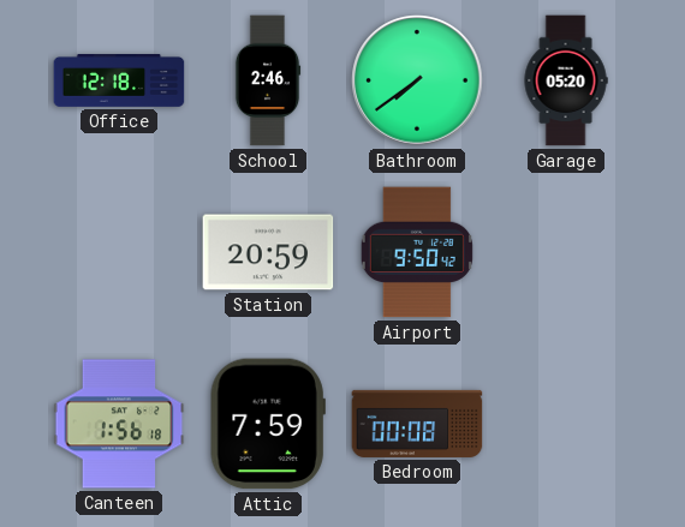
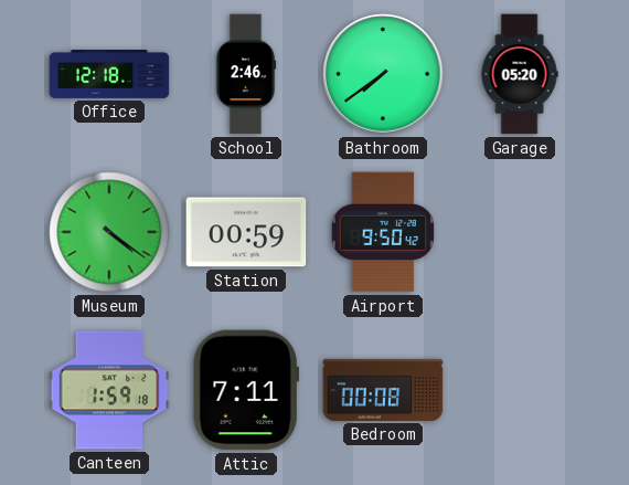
Museum: none -> 4:21 (109, 232)
Station: 20:59 -> 00:59 (246, 232)
Canteen: 1:56 -> 1:59 (109, 390)
Attic: 7:59 -> 7:11 (246, 390)
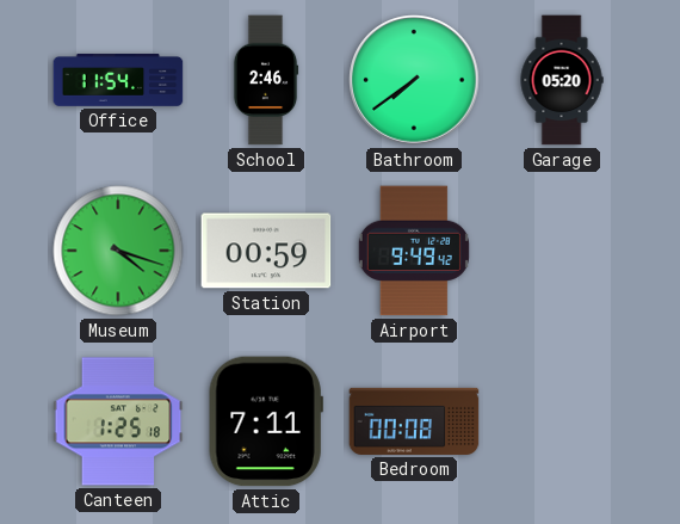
Office: 12:18 -> 11:54 (118, 81)
Museum: 4:21 -> 4:18 (118, 251)
Airport: 9:50 -> 9:49 (414, 251)
Canteen: 1:59 -> 1:25 (118, 421)
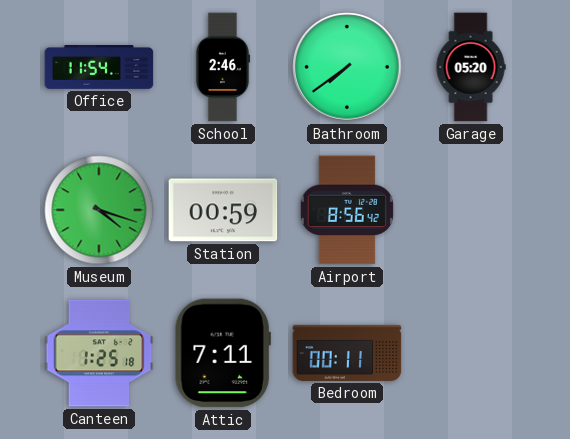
Airport: 9:49 -> 8:56 (347, 210)
Bedroom: 00:08 -> 00:11 (347, 353)
